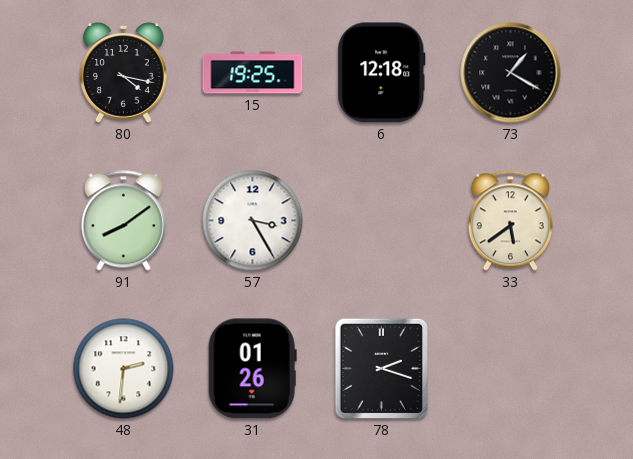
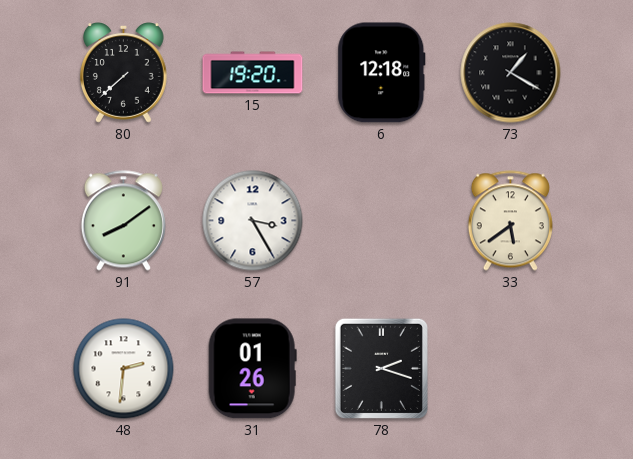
80: 4:17 -> 7:38 (123, 73)
15: 19:25 -> 19:20 (253, 73)
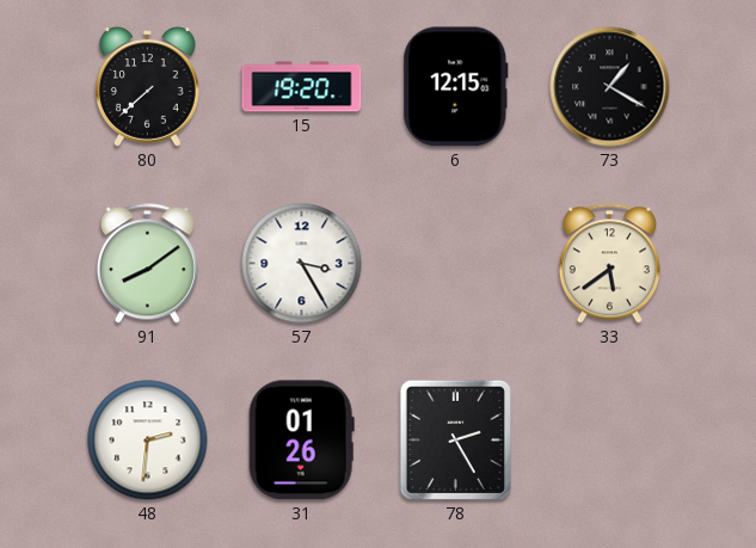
6: 12:18 -> 12:15 (456, 87)
78: 2:18 -> 2:25 (455, 439)
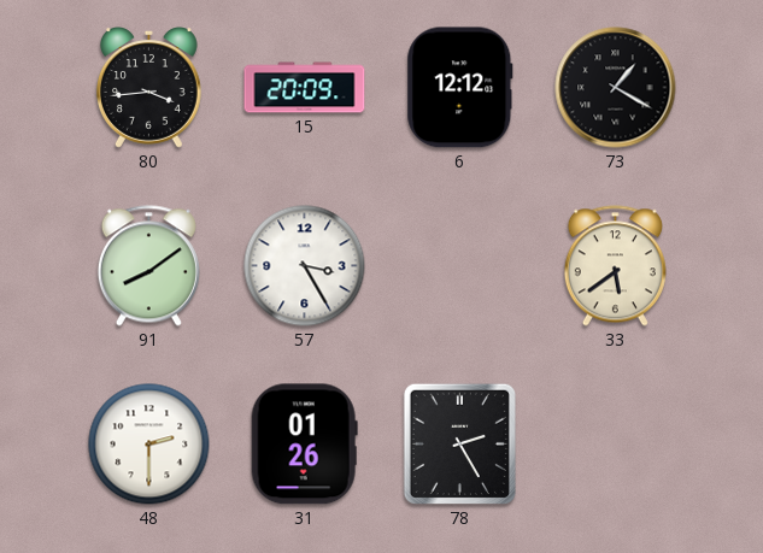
80: 7:38 -> 3:44 (148, 88)
15: 19:20 -> 20:09 (305, 88)
6: 12:15 -> 12:12 (460, 88)
48: 2:31 -> 2:30 (149, 445)
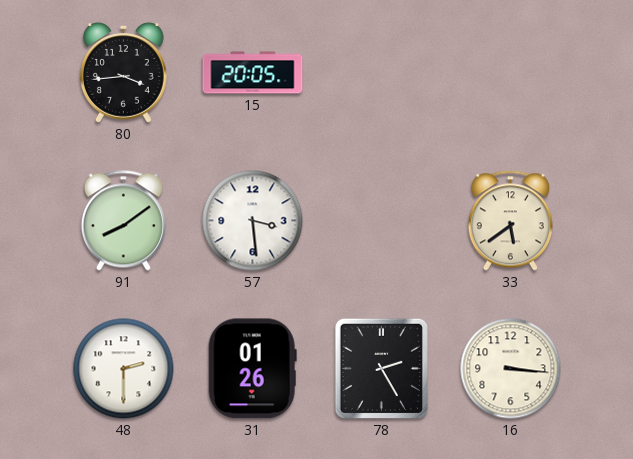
15: 20:09 -> 20:05 (253, 73)
6: 12:12 -> none (460, 88)
73: 1:20 -> none (616, 88)
57: 3:25 -> 3:29 (253, 221)
16: none -> 3:16 (511, 369)
